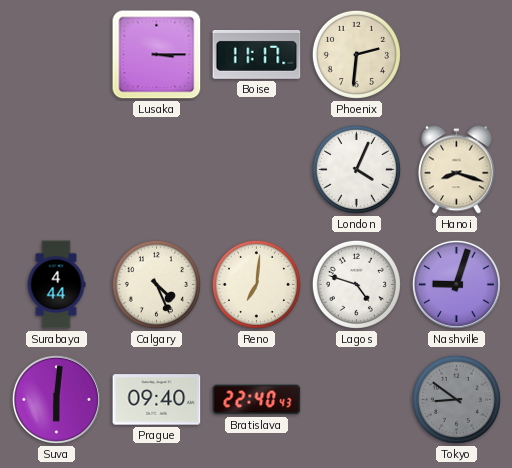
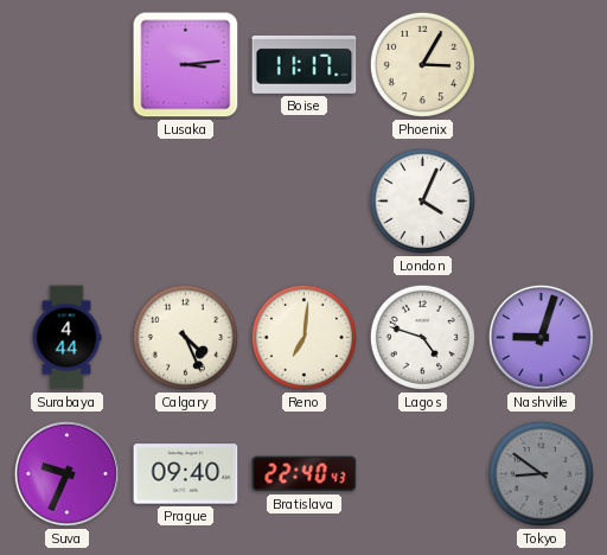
Lusaka: 3:15 -> 3:14 (186, 65)
Phoenix: 2:31 -> 3:05 (422, 64)
Hanoi: 8:18 -> none (457, 170)
Suva: 6:01 -> 9:34 (66, 473)
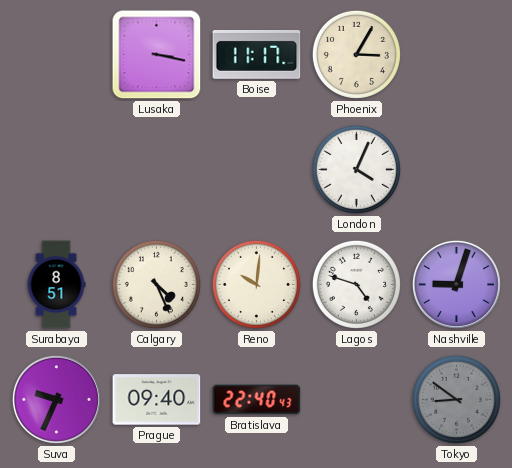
Lusaka: 3:14 -> 3:17 (157, 55)
Surabaya: 4:44 -> 8:51 (56, 285)
Reno: 7:01 -> 10:01 (256, 284)
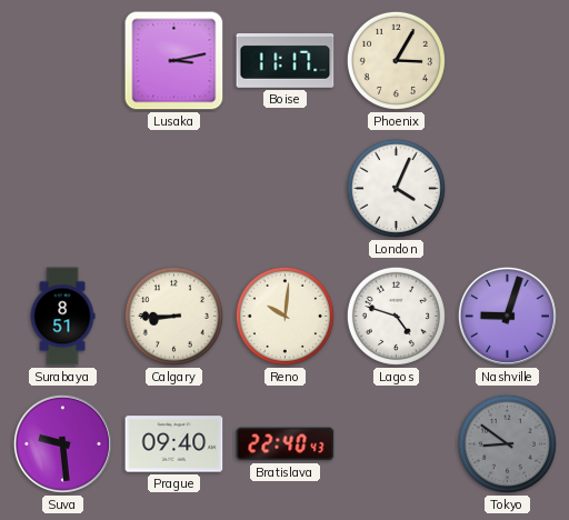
Lusaka: 3:17 -> 3:13 (174, 61)
Calgary: 4:26 -> 8:45 (173, 316)
Suva: 9:34 -> 9:29 (62, 443)
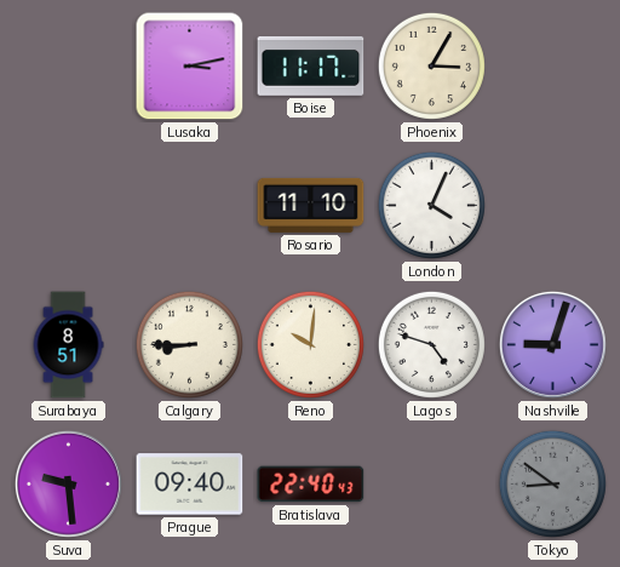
Rosario: none -> 11:10 (311, 205)
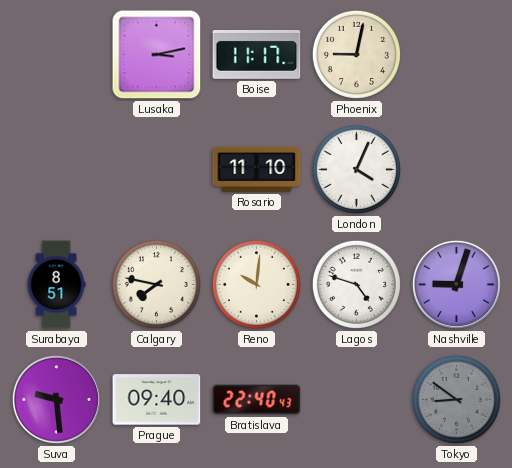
Phoenix: 3:05 -> 9:02 (356, 54)
Calgary: 8:45 -> 7:47 (156, 284)
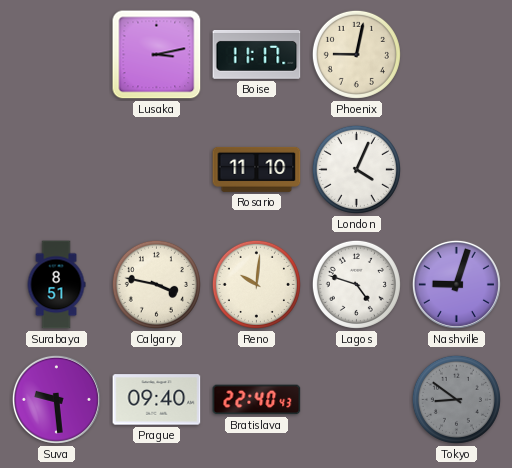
Calgary: 7:47 -> 3:47 (156, 284)
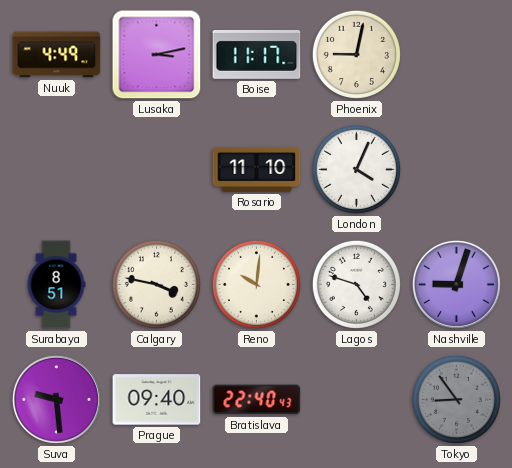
Nuuk: none -> 4:49 (57, 55)
Tokyo: 8:51 -> 8:54 (456, 399)
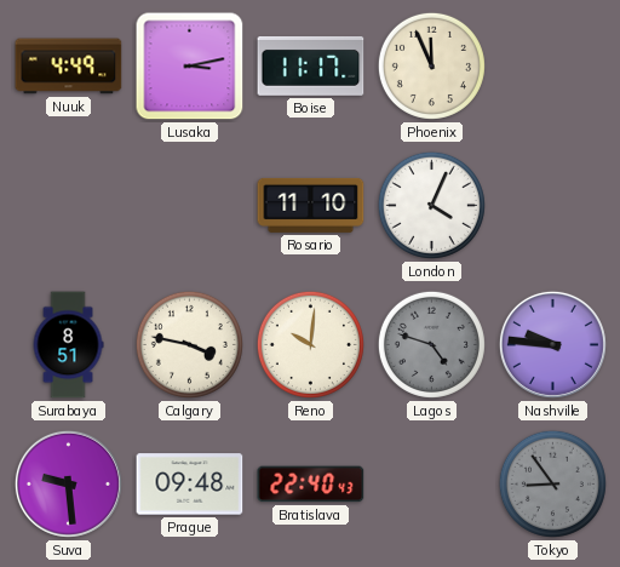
Phoenix: 9:02 -> 11:56 (431, 65)
Lagos dial: white -> grey (431, 344)
Nashville: 9:03 -> 9:46 (552, 344)
Prague: 09:40 -> 09:48 (190, 485)
